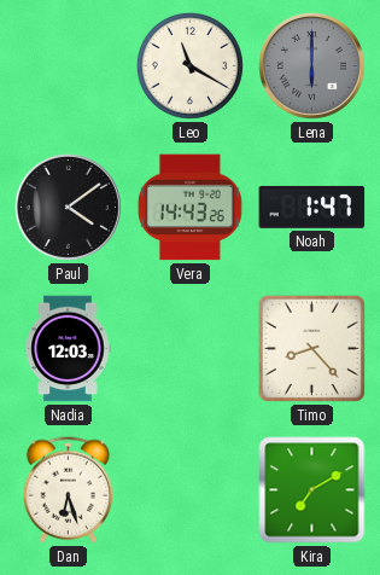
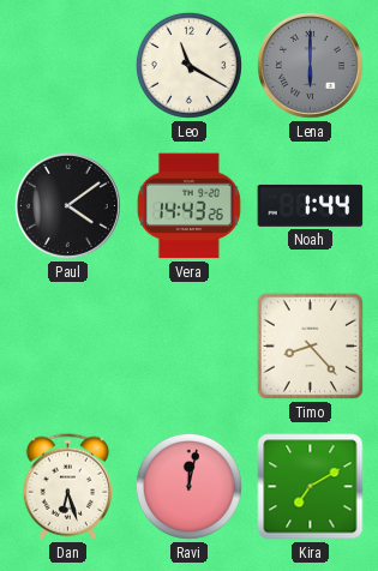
Noah: 1:47 -> 1:44 (311, 205)
Nadia: 12:03 -> none (68, 349)
Ravi: none -> 12:02 (188, 486)
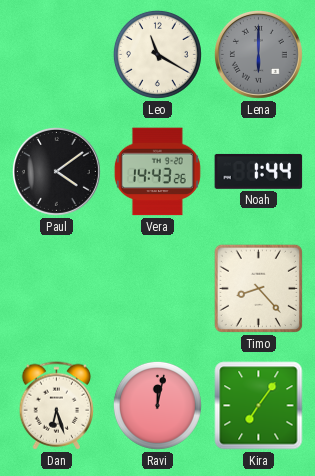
Kira: 7:10 -> 7:06 (259, 406)
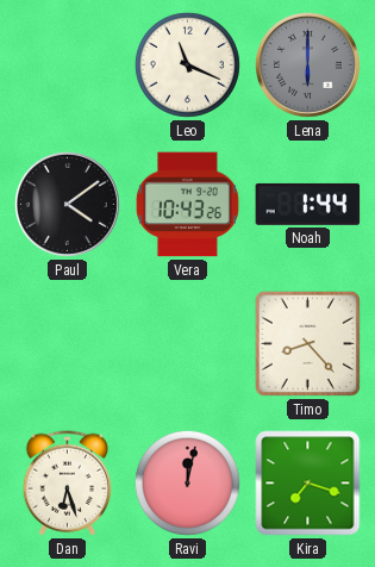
Leo: 11:20 -> 11:19 (187, 64)
Vera: 14:43 -> 10:43 (187, 205)
Kira: 7:06 -> 7:18 (308, 484)
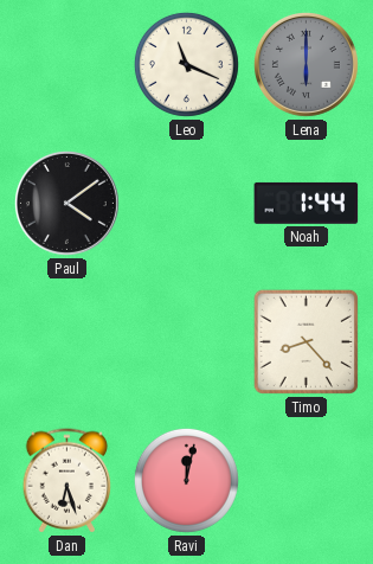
Vera: 10:43 -> none (187, 205)
Kira: 7:18 -> none (308, 484)
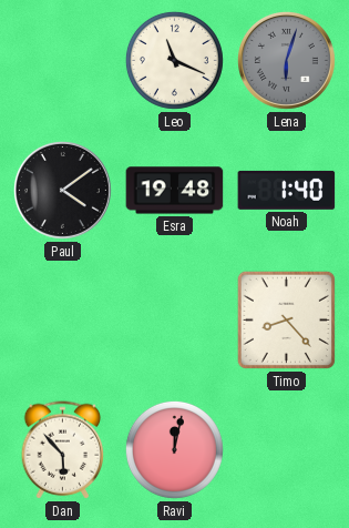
Lena: 6:00 -> 6:03 (286, 60)
Esra: none -> 19:48 (175, 191)
Noah: 1:44 -> 1:40 (287, 190)
Dan: 6:27 -> 5:53 (63, 450)
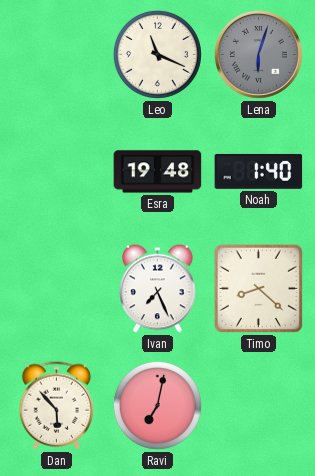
Paul: 4:09 -> none (62, 190)
Ivan: none -> 7:26 (158, 289)
Timo: 8:23 -> 8:22 (258, 288)
Ravi: 12:02 -> 7:02 (157, 405)
